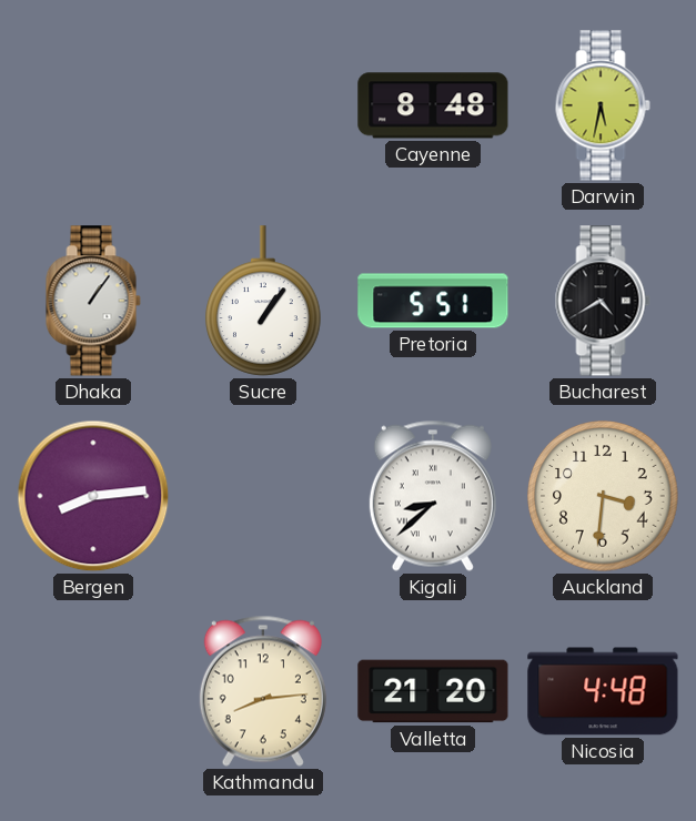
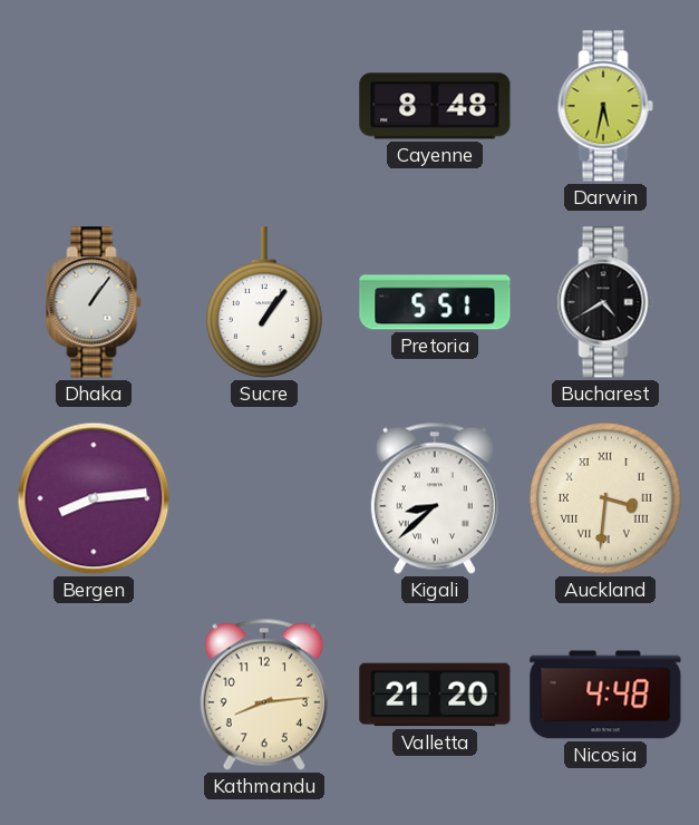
Auckland numerals: Arabic -> Roman (605, 498)
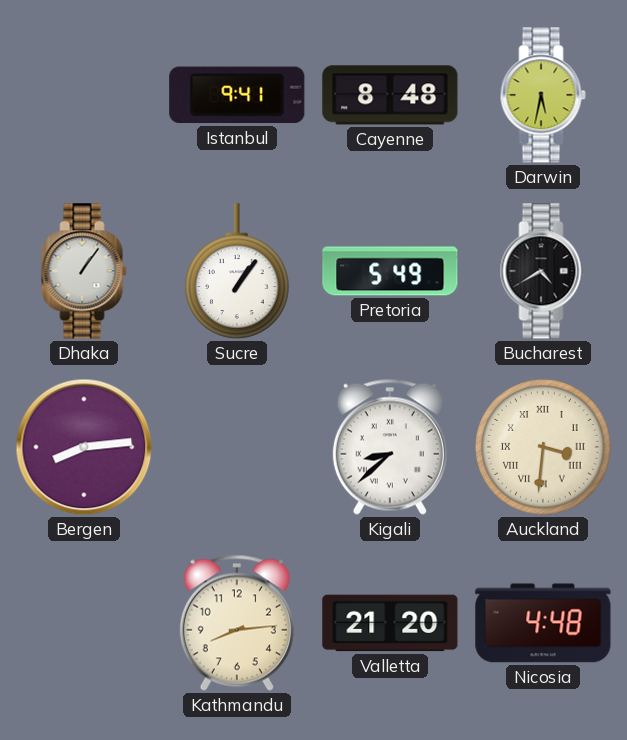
Istanbul: none -> 9:41 (237, 95)
Pretoria: 5:51 -> 5:49 (390, 271)
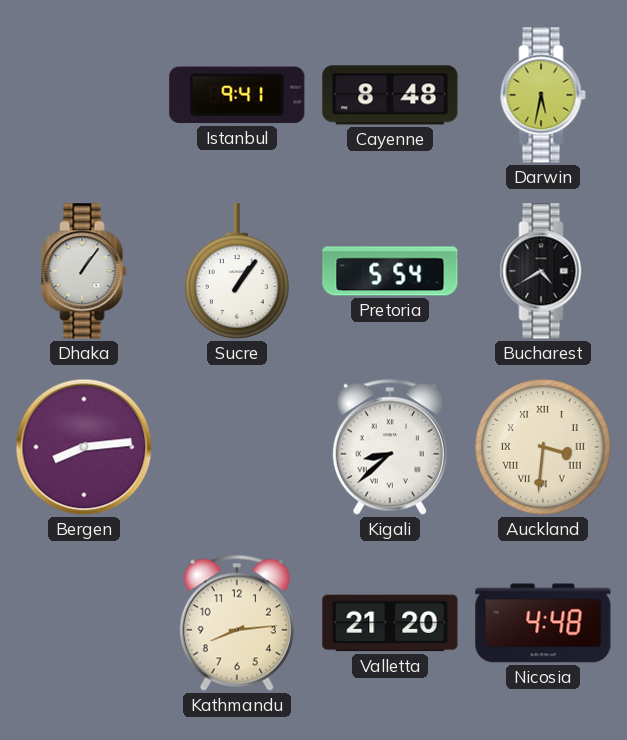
Pretoria: 5:49 -> 5:54 (390, 271)
